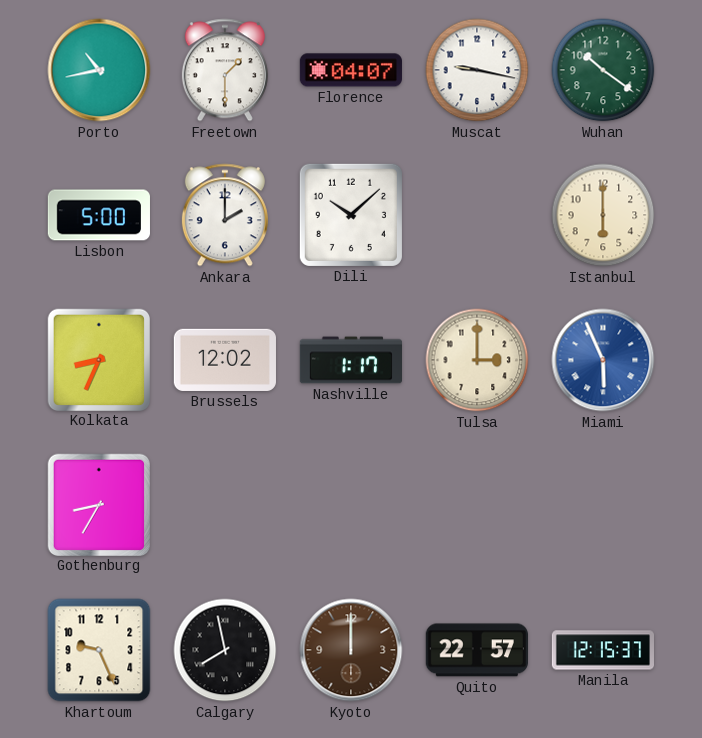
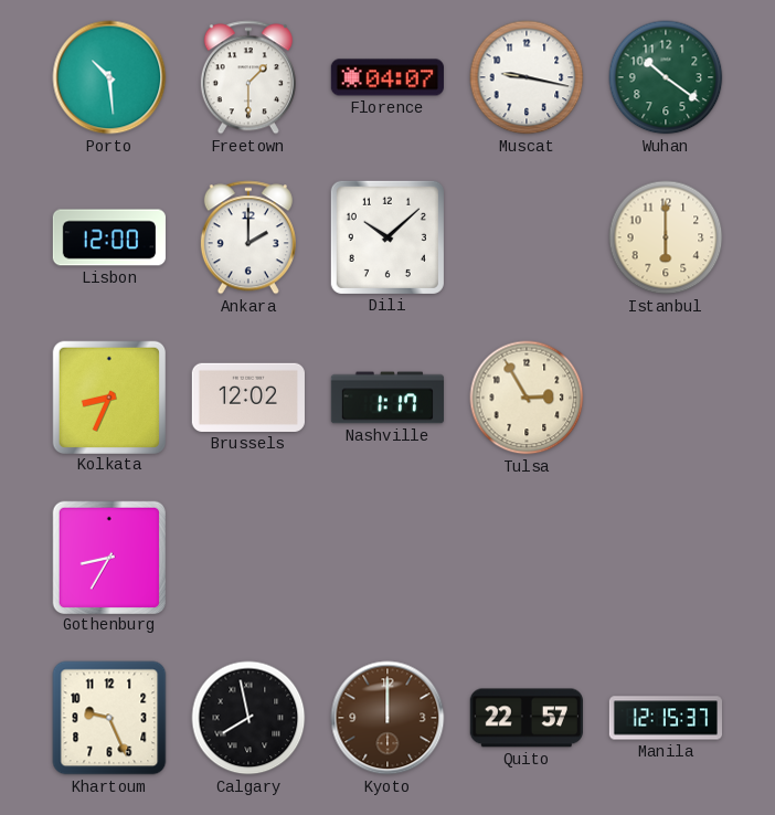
Porto: 10:43 -> 10:29 (109, 77)
Lisbon: 5:00 -> 12:00 (109, 237)
Tulsa: 3:00 -> 2:55 (527, 398)
Miami: 5:56 -> none (603, 360)
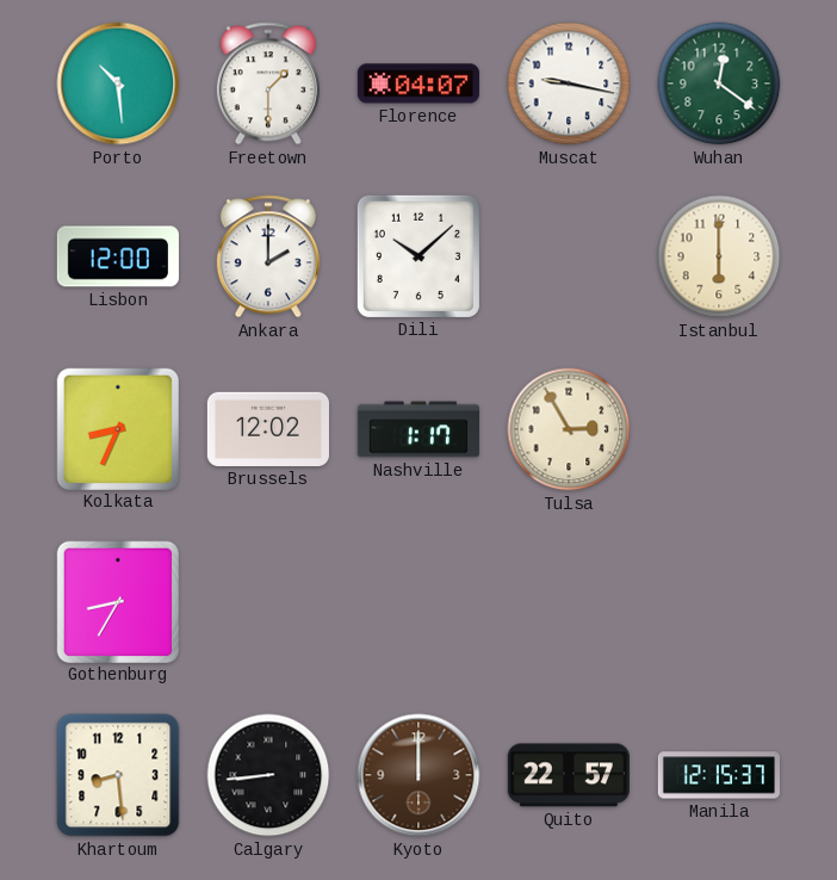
Wuhan: 10:21 -> 12:21 (719, 83)
Khartoum: 9:26 -> 8:29 (118, 775)
Calgary: 7:58 -> 8:44 (268, 775)
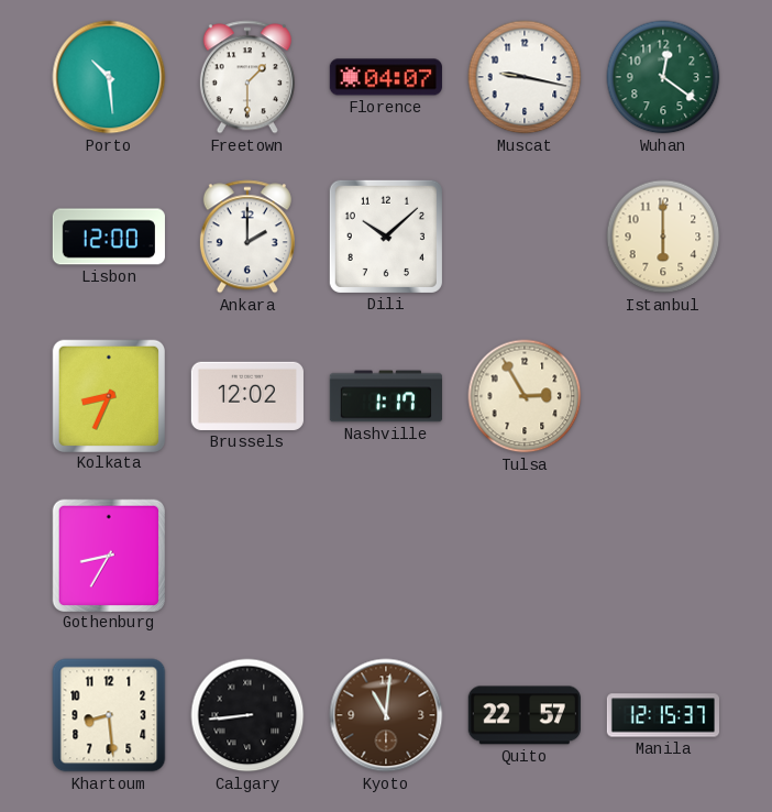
Kyoto: 12:00 -> 11:01 (386, 715)
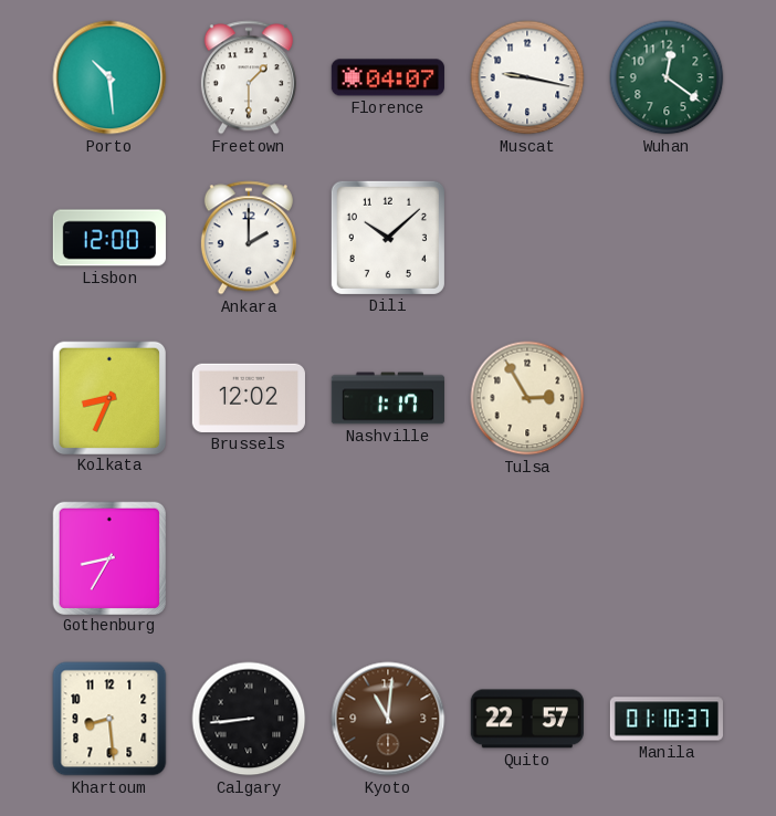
Istanbul: 6:00 -> none (663, 237)
Manila: 12:15 -> 01:10 (665, 719)
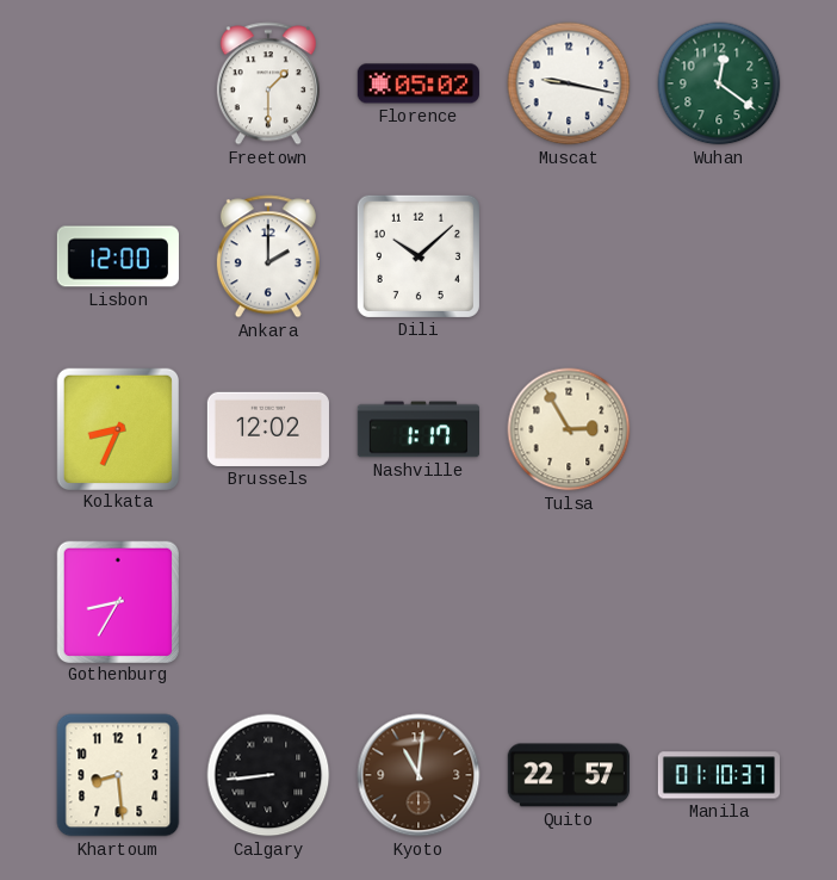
Porto: 10:29 -> none (109, 77)
Florence: 04:07 -> 05:02 (418, 83)
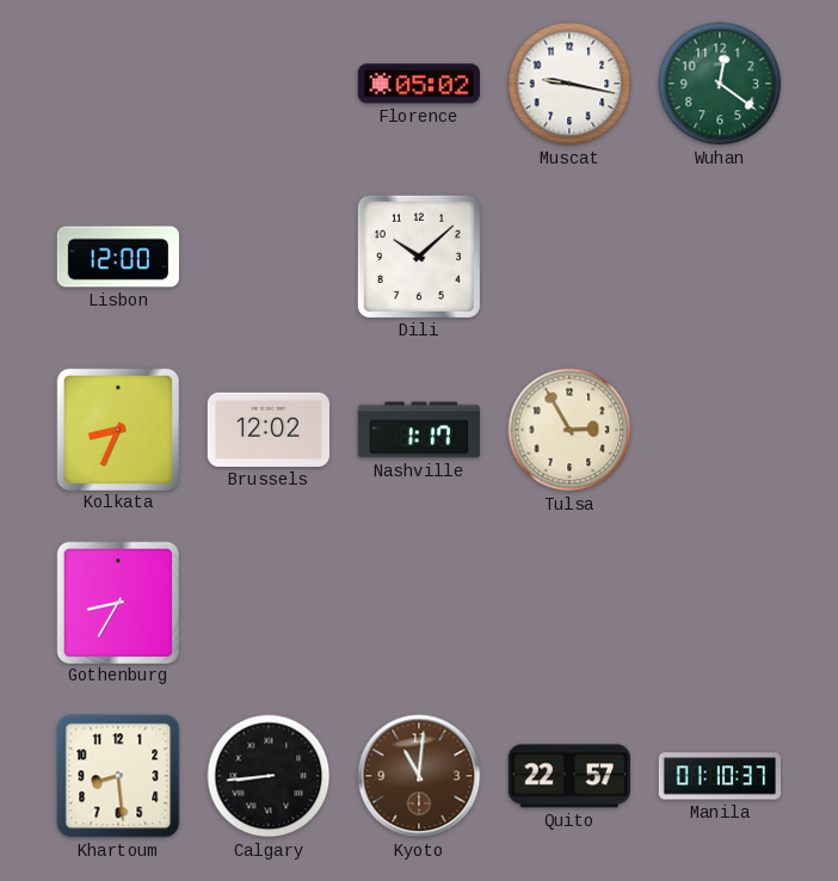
Freetown: 1:30 -> none (268, 83)
Ankara: 2:00 -> none (268, 256)
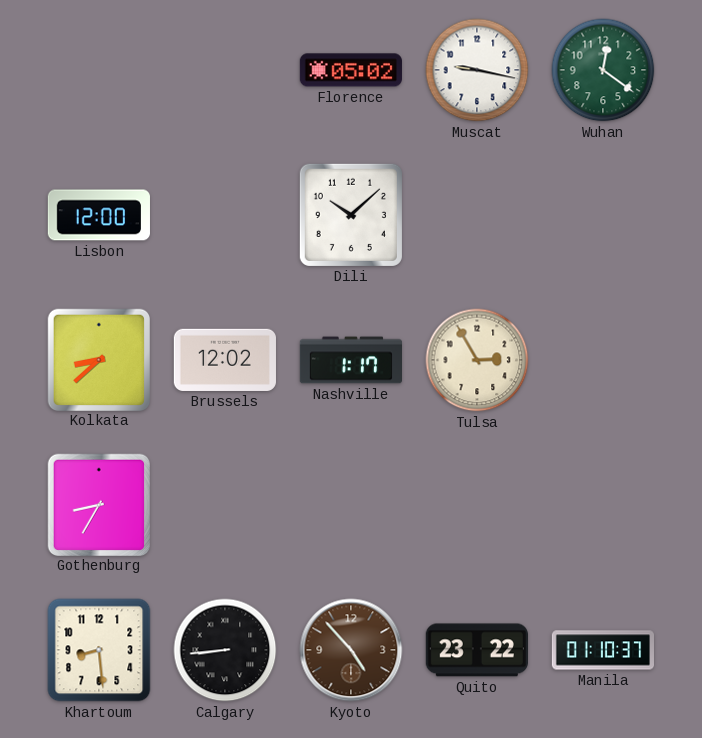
Kolkata: 8:34 -> 8:38 (98, 359)
Kyoto: 11:01 -> 4:53 (351, 650)
Quito: 22:57 -> 23:22 (477, 650)
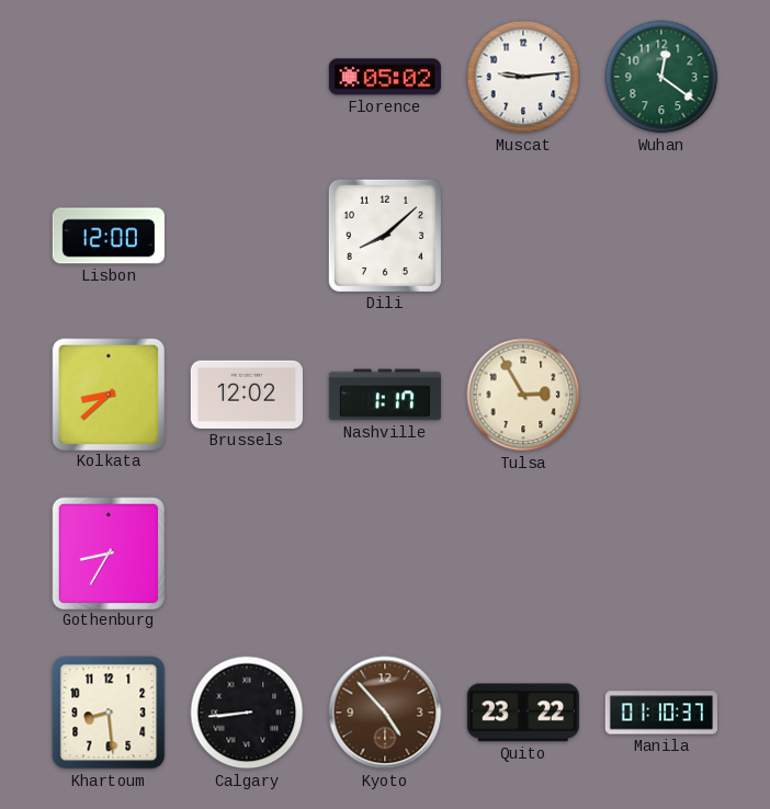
Muscat: 9:17 -> 9:14 (523, 77)
Dili: 10:08 -> 8:08 (385, 236)
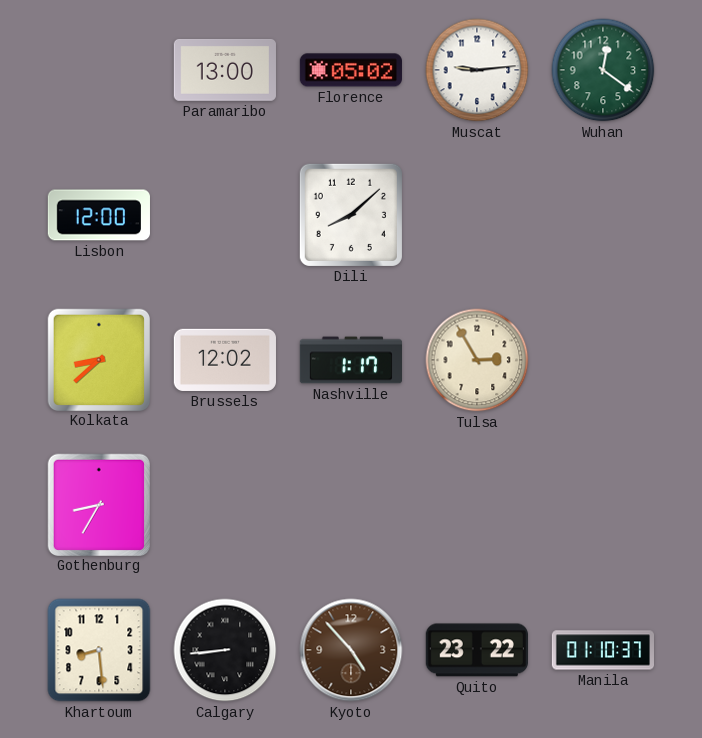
Paramaribo: none -> 13:00 (225, 70)
